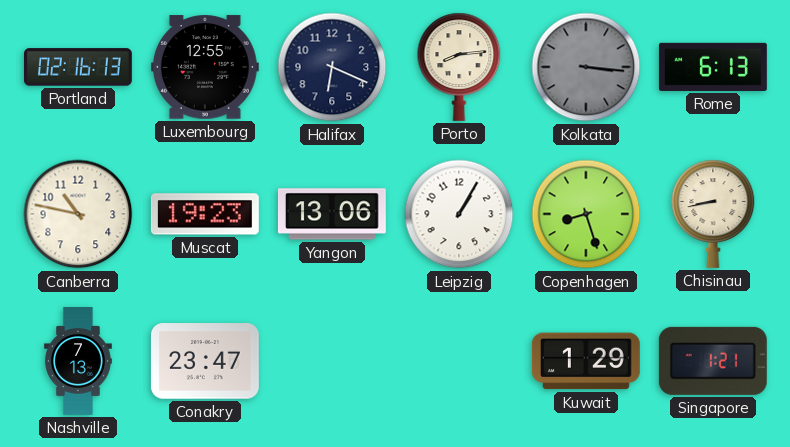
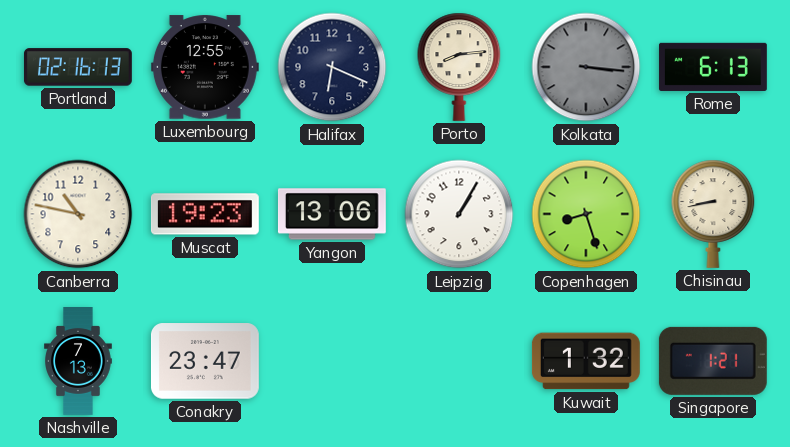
Kuwait: 1:29 -> 1:32 (586, 361)
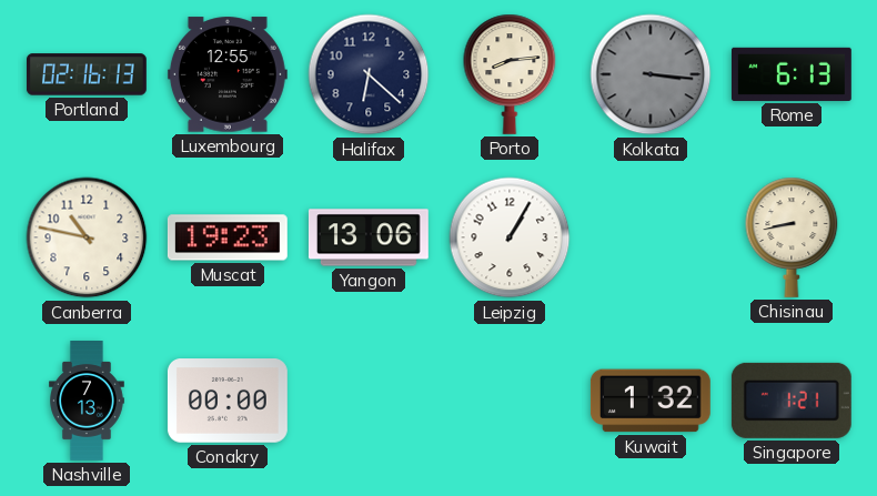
Halifax: 6:19 -> 6:22 (369, 74)
Copenhagen: 8:27 -> none (586, 214)
Conakry: 23:47 -> 00:00 (228, 401)
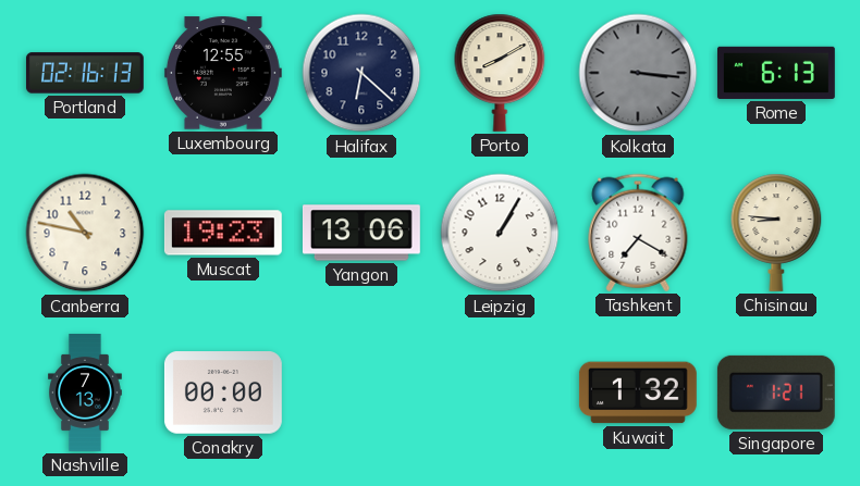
Porto: 8:14 -> 8:10 (500, 73)
Tashkent: none -> 7:20 (638, 233)
Chisinau: 8:43 -> 8:46 (776, 233)
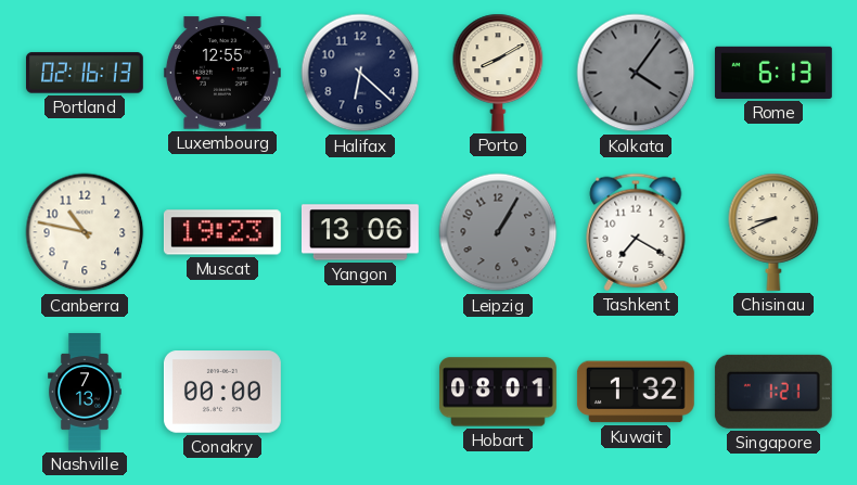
Kolkata: 3:16 -> 4:06 (636, 73)
Leipzig dial: white -> grey (498, 232)
Chisinau: 8:46 -> 8:41 (773, 232)
Hobart: none -> 08:01 (498, 392)
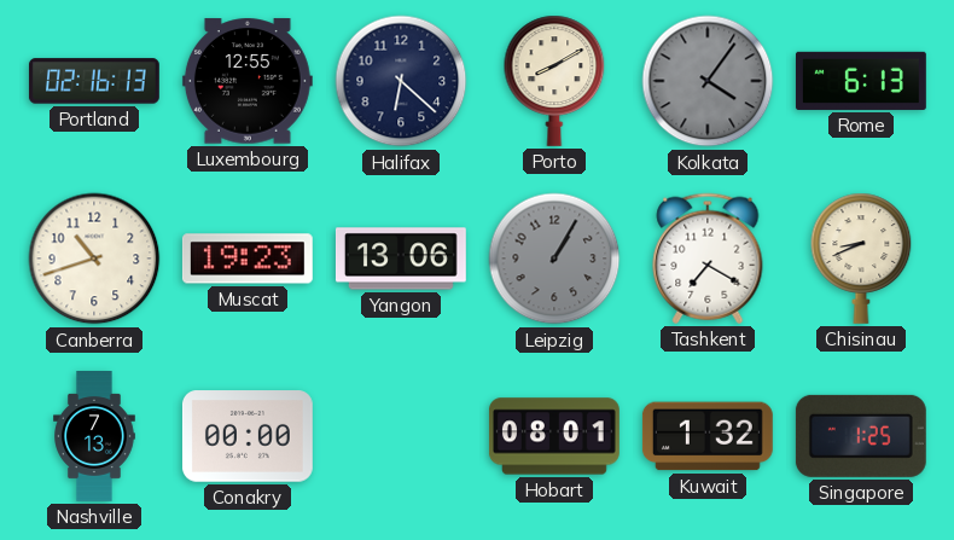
Canberra: 10:47 -> 10:42 (94, 259)
Singapore: 1:21 -> 1:25 (861, 436)
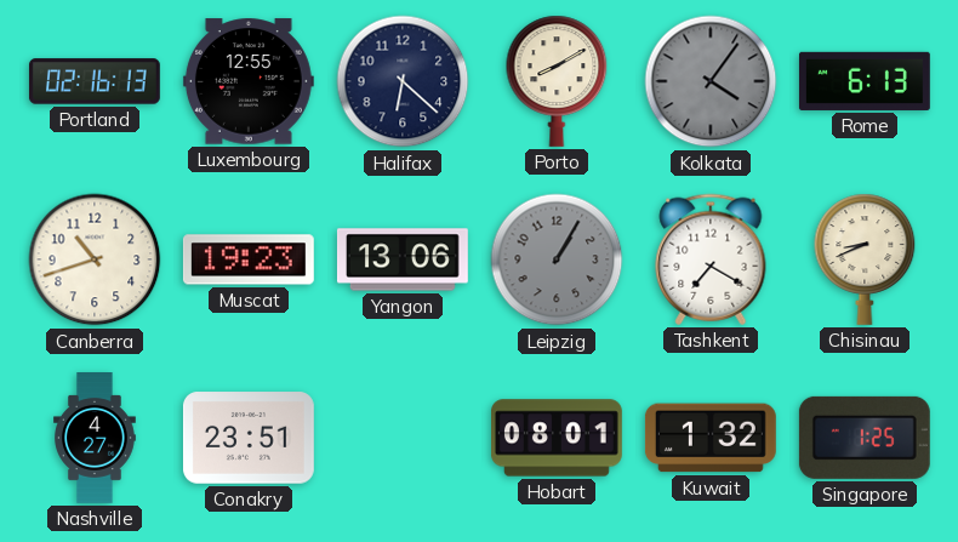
Nashville: 7:13 -> 4:27 (96, 439)
Conakry: 00:00 -> 23:51 (249, 438)
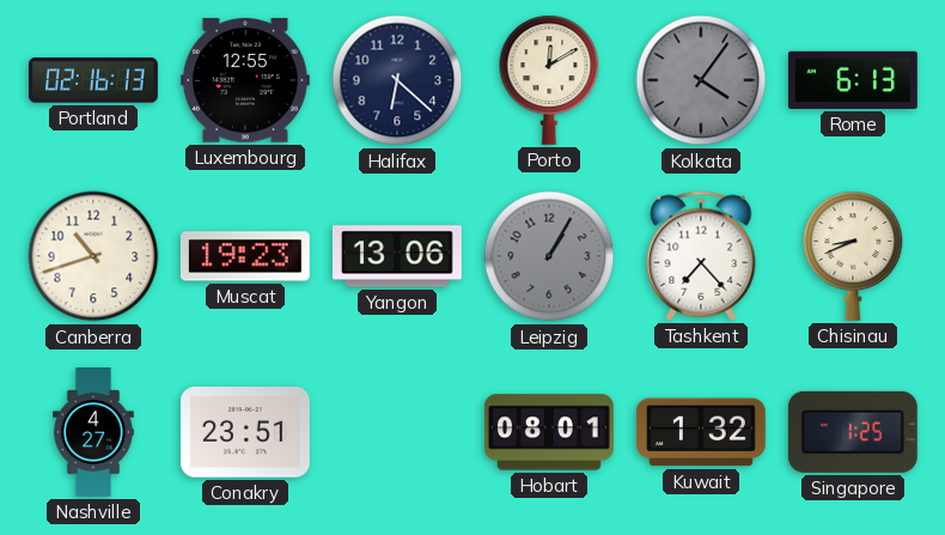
Porto: 8:10 -> 12:10 (549, 80)
Tashkent: 7:20 -> 7:23 (701, 256)
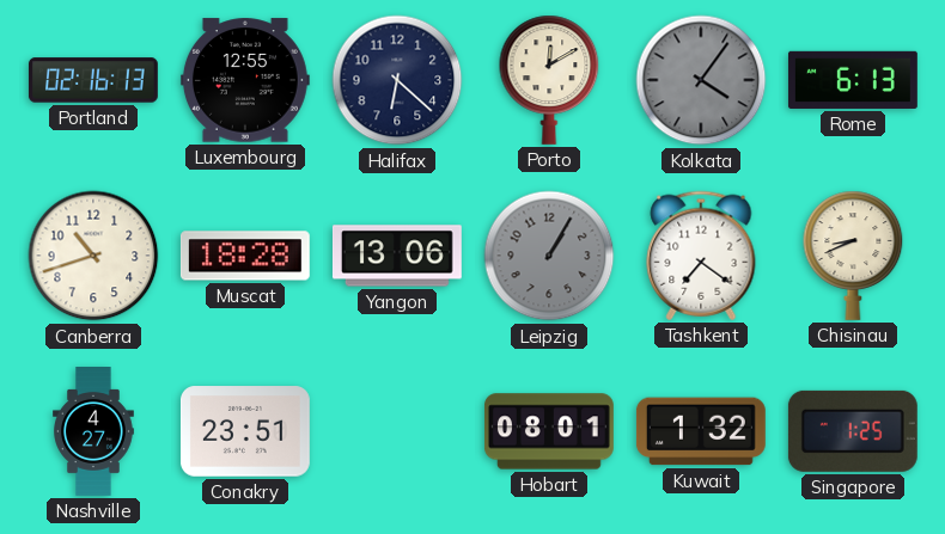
Muscat: 19:23 -> 18:28 (245, 256)
Tashkent: 7:23 -> 7:21 (701, 256)
